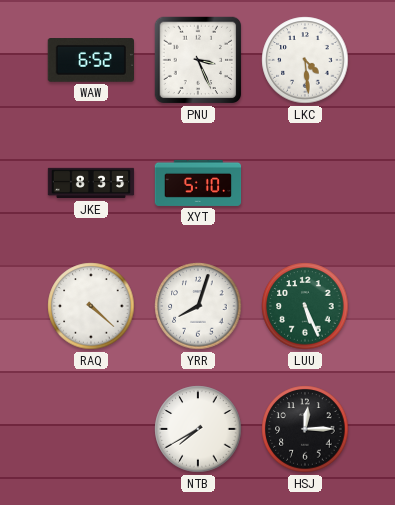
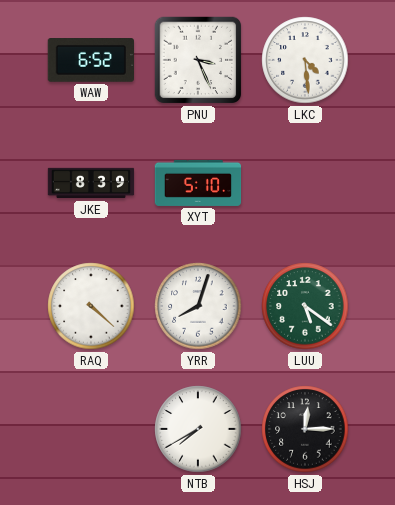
JKE: 8:35 -> 8:39 (91, 183)
LUU: 5:26 -> 5:21 (305, 306)
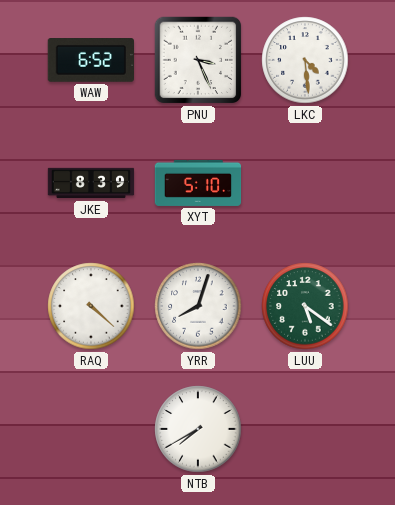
HSJ: 12:15 -> none (305, 429)
